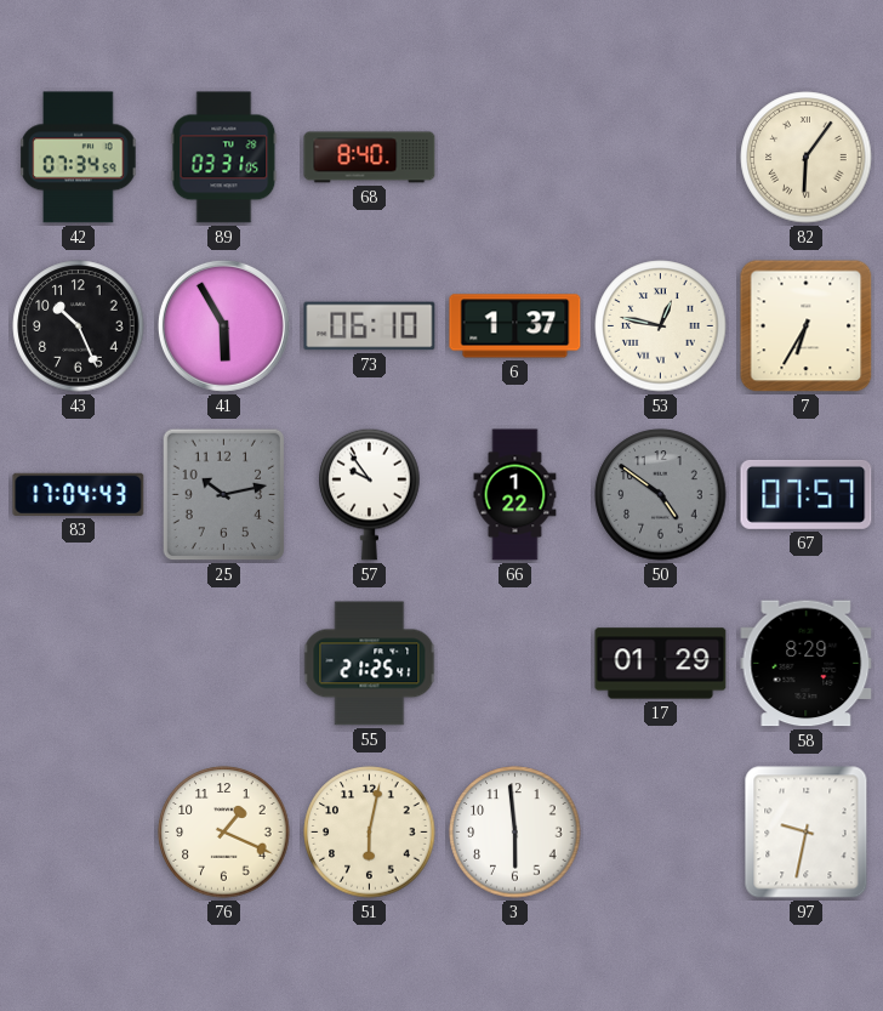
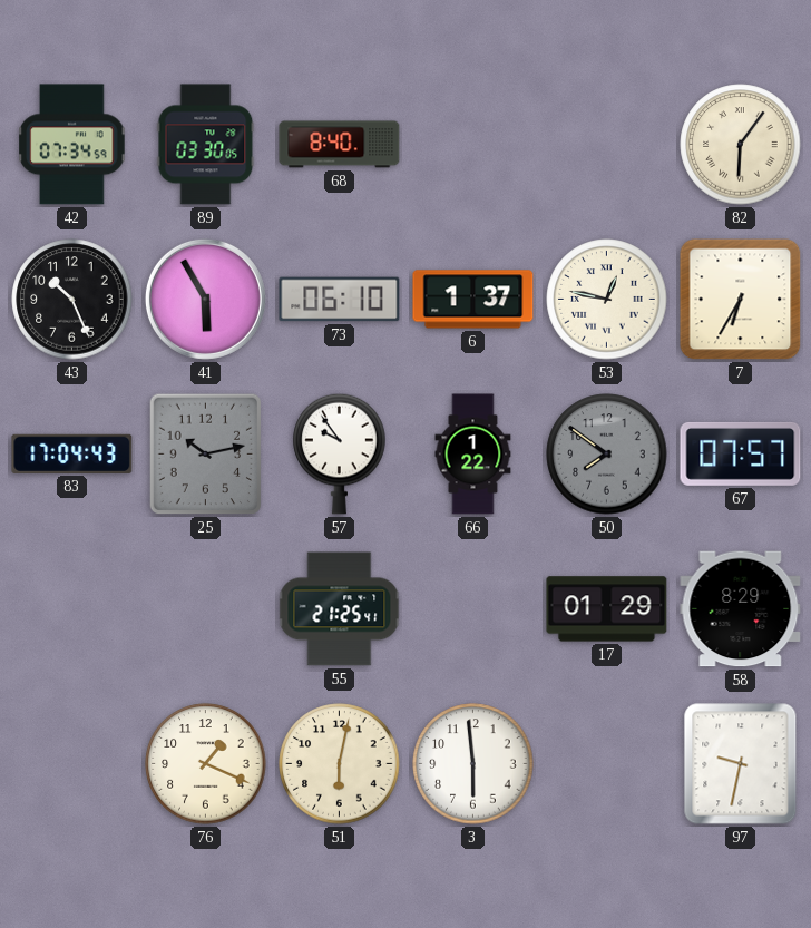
89: 03:31 -> 03:30 (206, 145)
50: 4:51 -> 7:51 (607, 455)
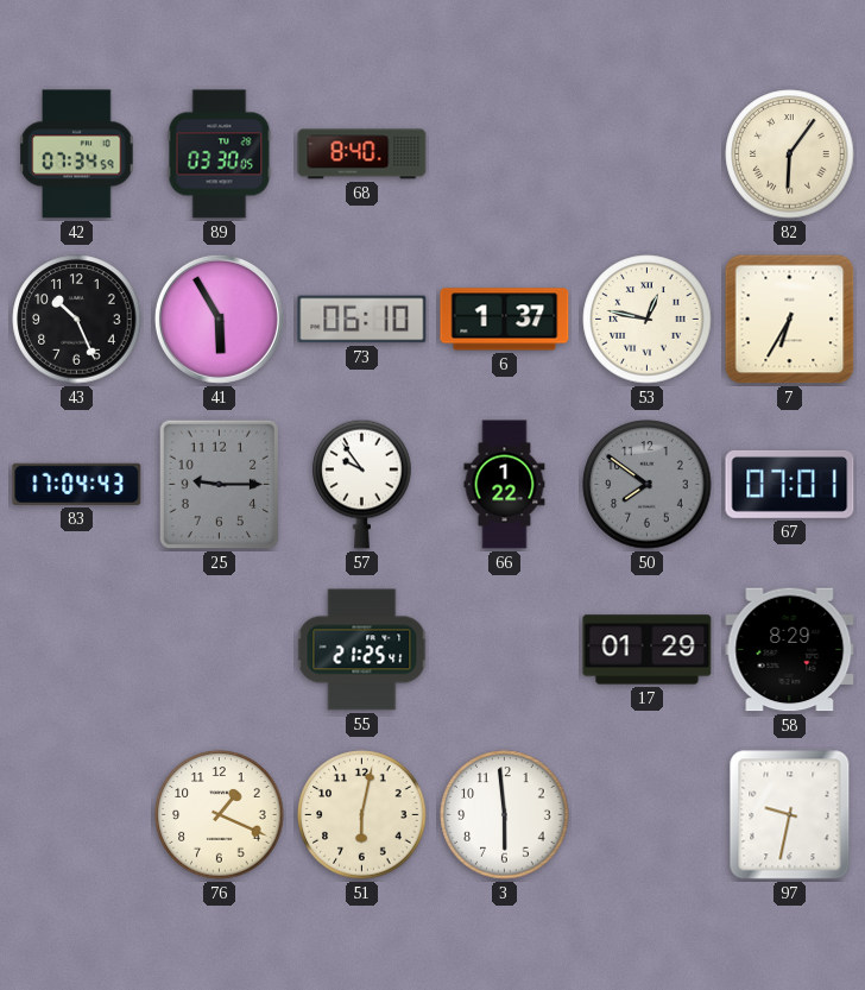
25: 10:13 -> 9:15 (219, 485)
67: 07:57 -> 07:01 (790, 484)
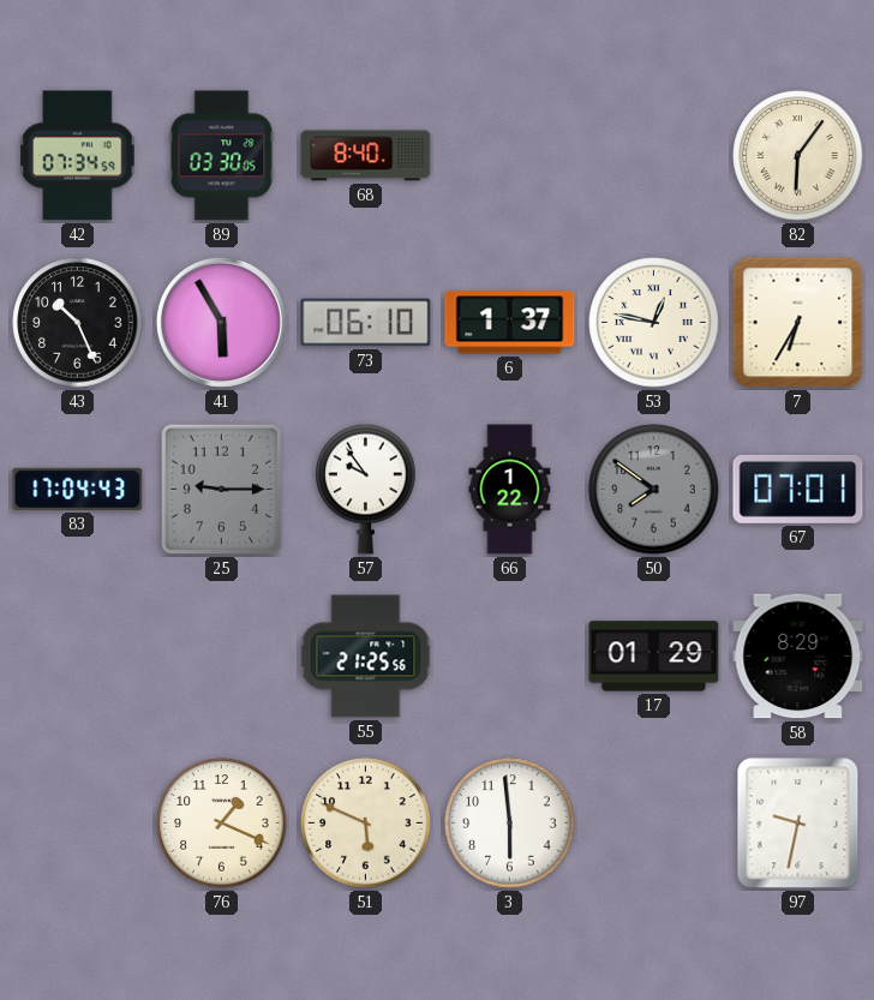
55: 21:25:41 -> 21:25:56 (366, 657)
51: 6:02 -> 5:49 (366, 824)
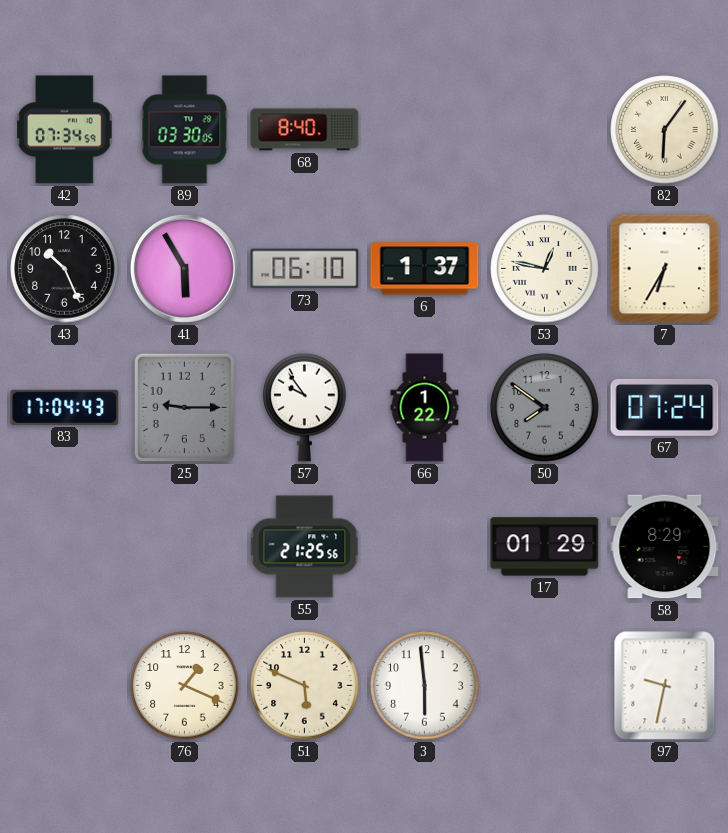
67: 07:01 -> 07:24 (665, 407)
